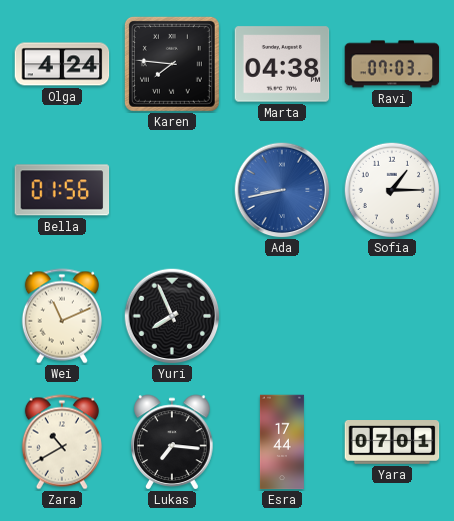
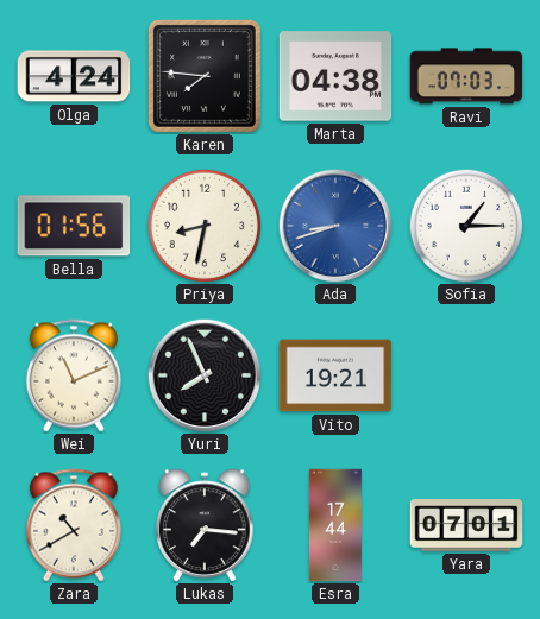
Priya: none -> 8:32 (203, 225)
Ada: 8:43 -> 8:42 (335, 226)
Vito: none -> 19:21 (335, 375)
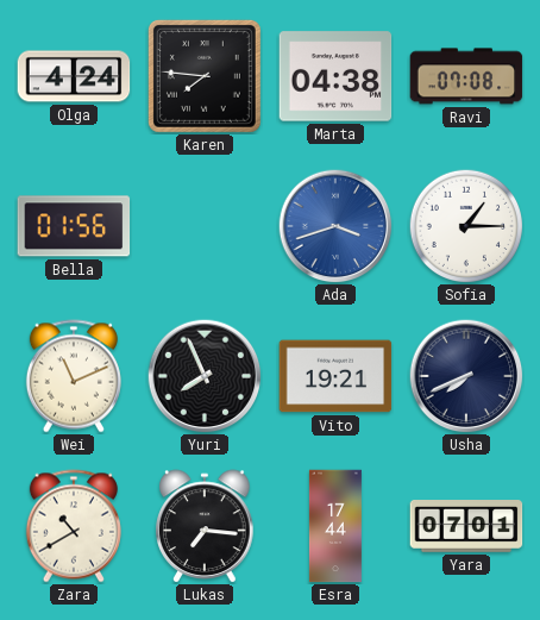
Ravi: 07:03 -> 07:08 (466, 76)
Priya: 8:32 -> none (203, 225)
Ada: 8:42 -> 3:42 (335, 226)
Usha: none -> 7:41 (466, 376)
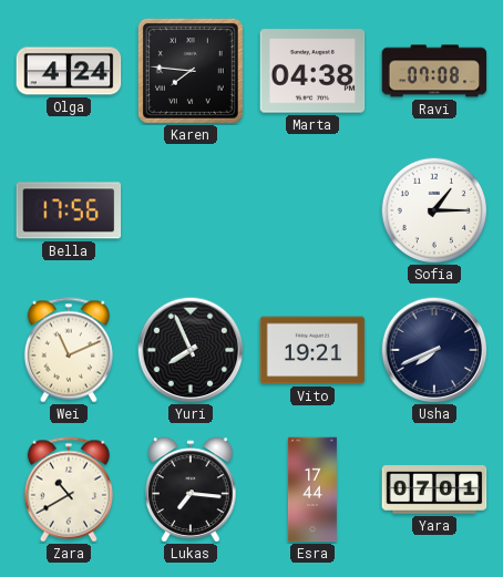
Bella: 01:56 -> 17:56 (69, 210)
Ada: 3:42 -> none (335, 226)
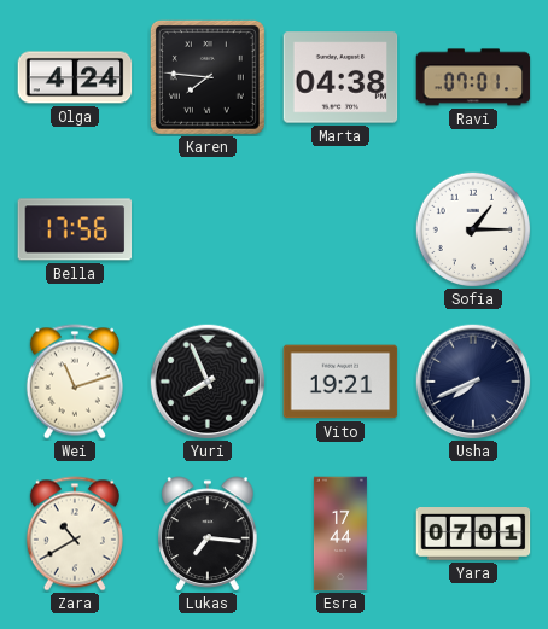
Ravi: 07:08 -> 07:01 (473, 77)
Wei: 11:11 -> 11:12 (75, 382)
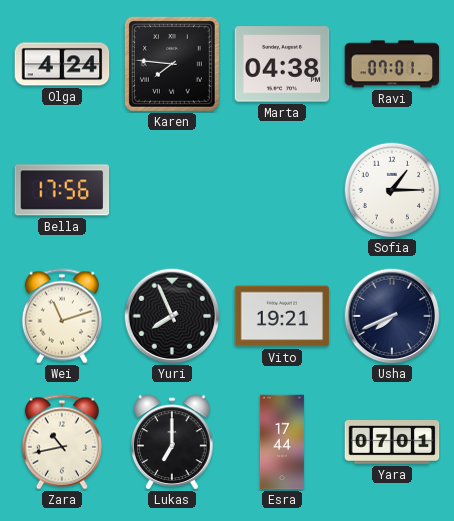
Zara: 10:40 -> 10:43 (62, 442)
Lukas: 7:16 -> 7:00 (172, 442)
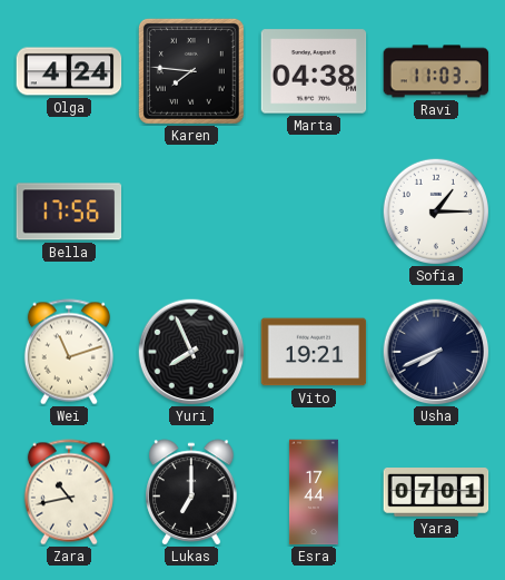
Ravi: 07:01 -> 11:03 (436, 71)
